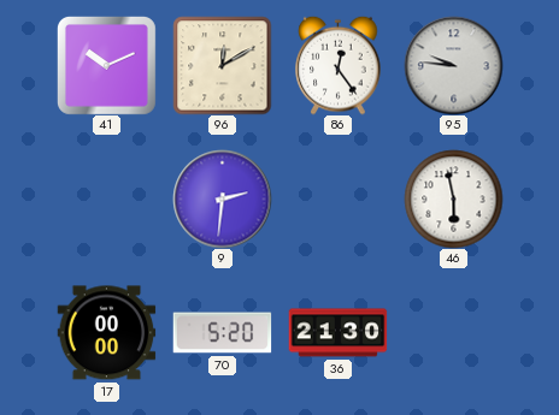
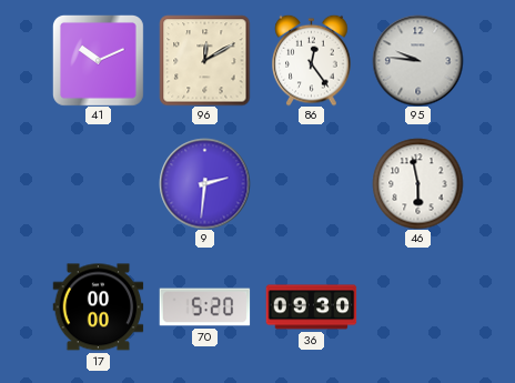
36: 21:30 -> 09:30 (311, 308)
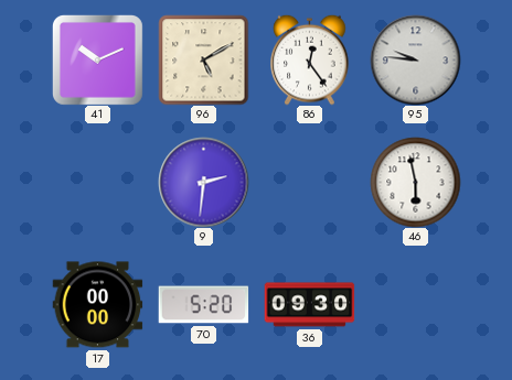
96: 12:10 -> 5:10 (203, 59)
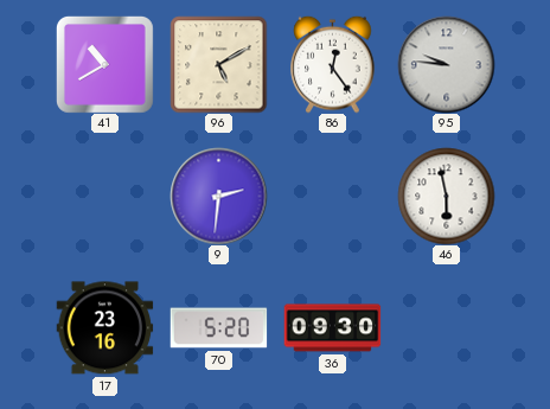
41: 10:11 -> 10:40 (104, 64)
17: 00:00 -> 23:16 (104, 328)
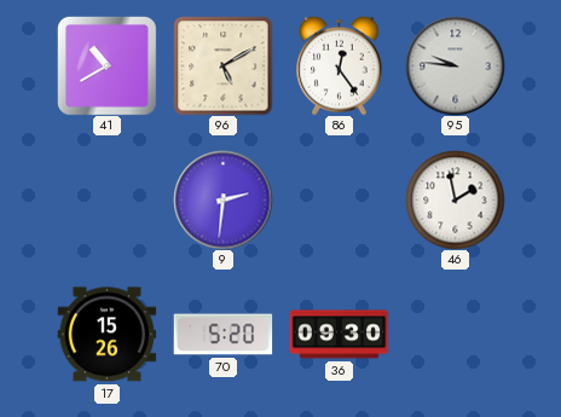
46: 5:58 -> 1:58 (455, 199)
17: 23:16 -> 15:26 (106, 335)
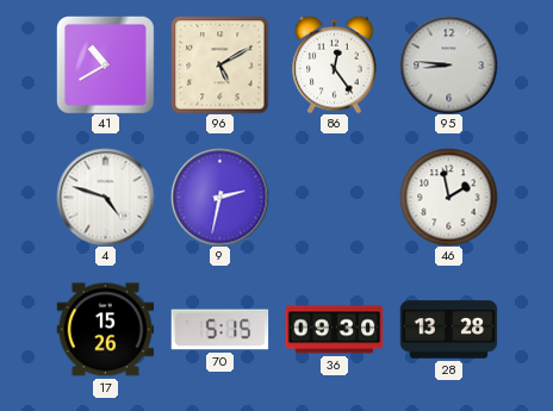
95: 9:46 -> 8:46 (448, 64)
4: none -> 4:48 (105, 197)
9: 2:31 -> 2:32 (219, 197)
70: 5:20 -> 5:15 (219, 330)
28: none -> 13:28 (448, 330)
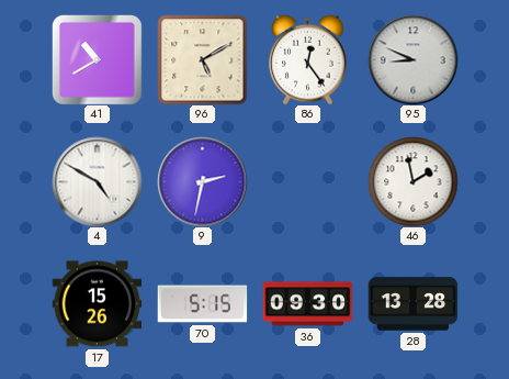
95: 8:46 -> 8:49 (412, 59)
4: 4:48 -> 4:50 (97, 181)
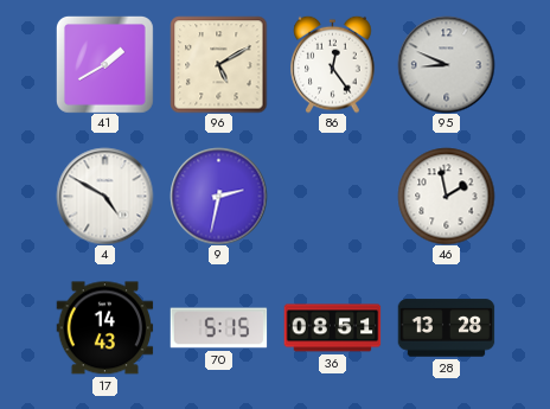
41: 10:40 -> 1:40 (104, 64)
17: 15:26 -> 14:43 (104, 328)
36: 09:30 -> 08:51 (332, 328)
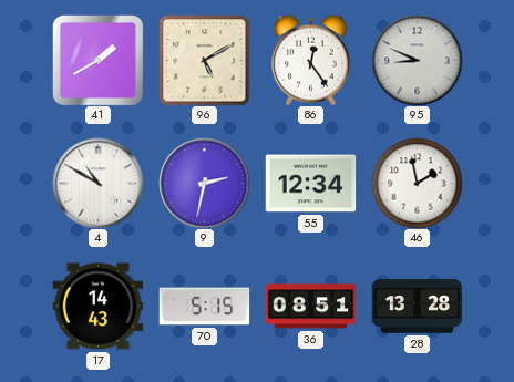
4: 4:50 -> 10:50 (97, 183)
55: none -> 12:34 (310, 184)
